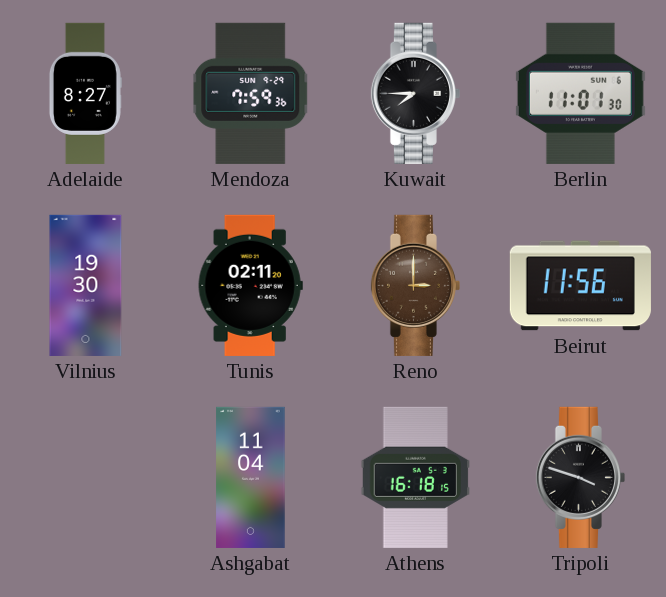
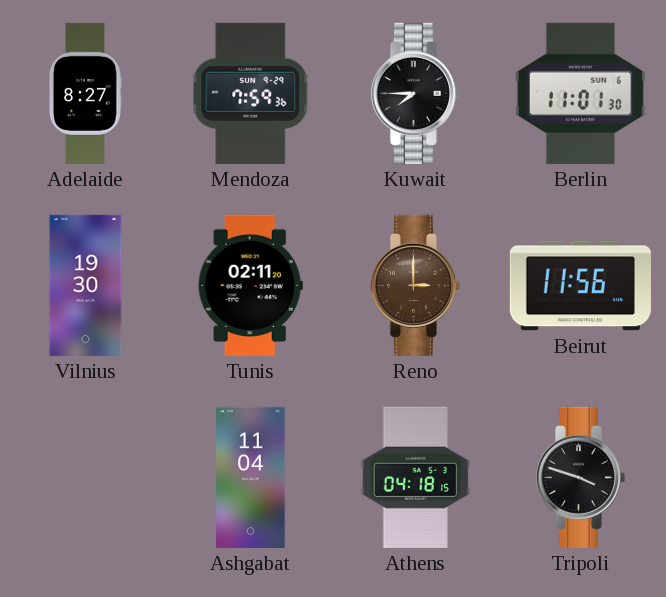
Athens: 16:18 -> 04:18 (415, 477)
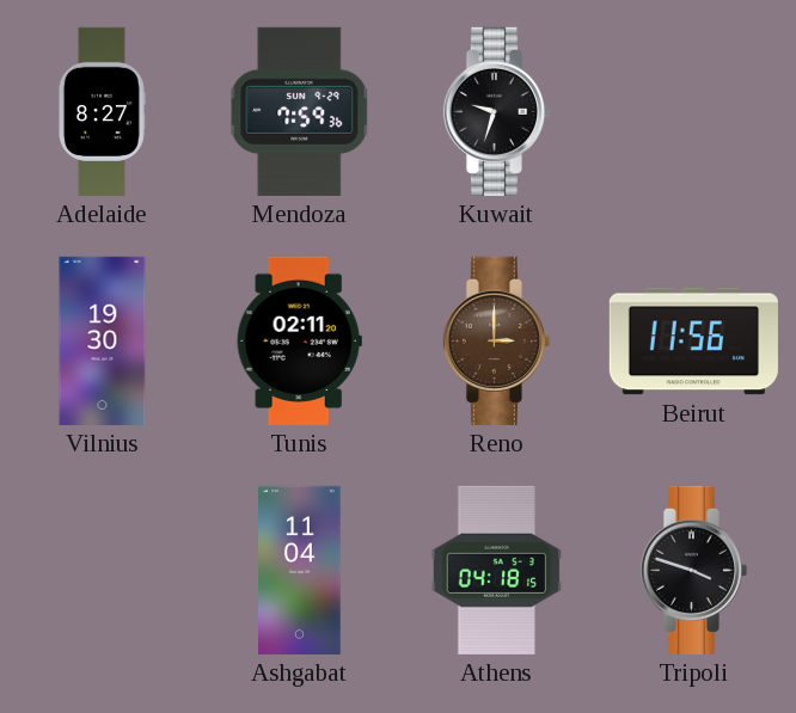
Kuwait: 7:45 -> 9:33 (496, 111)
Berlin: 11:01 -> none (580, 93)
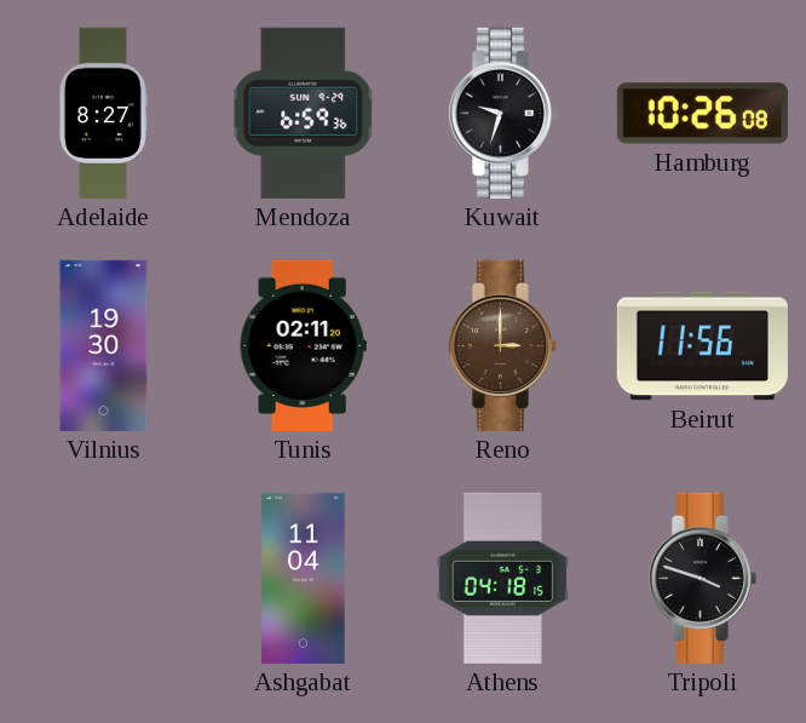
Mendoza: 7:59 -> 6:59 (304, 113)
Hamburg: none -> 10:26 (702, 114)
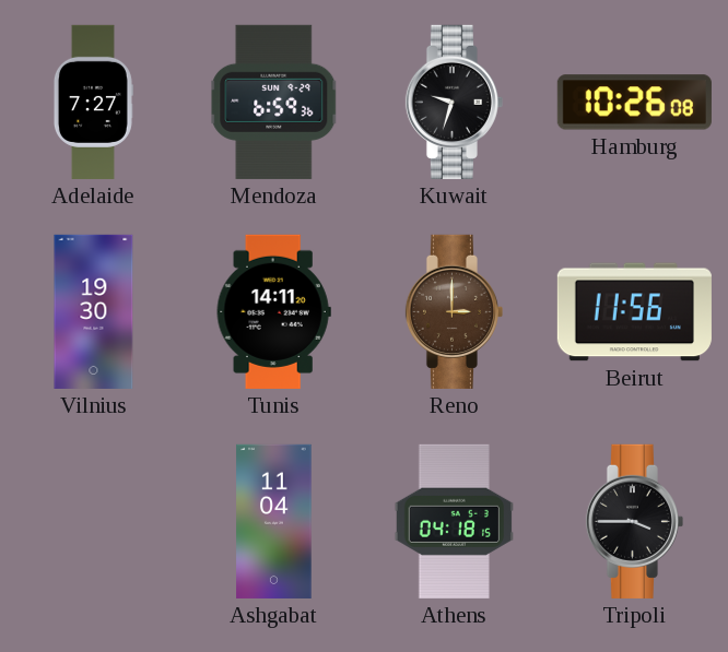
Adelaide: 8:27 -> 7:27 (93, 102)
Tunis: 02:11 -> 14:11 (273, 311)
Tripoli: 3:48 -> 3:45 (634, 521)
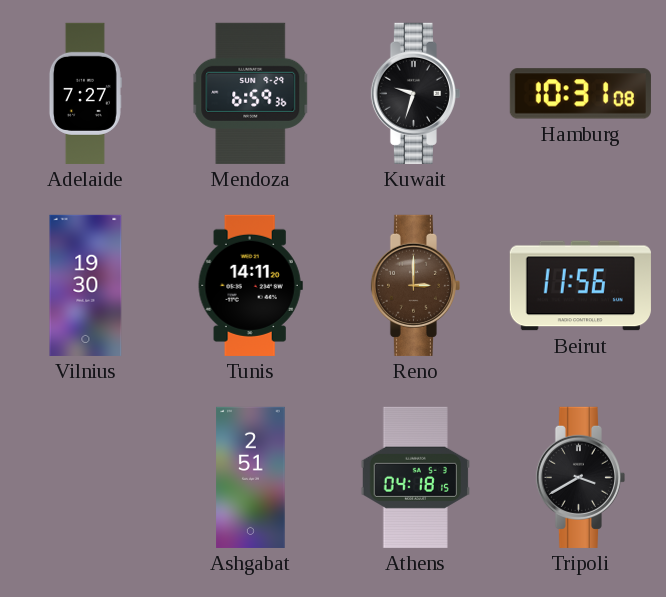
Hamburg: 10:26 -> 10:31 (580, 94)
Ashgabat: 11:04 -> 2:51 (251, 477)
Tripoli: 3:45 -> 3:40 (580, 477)
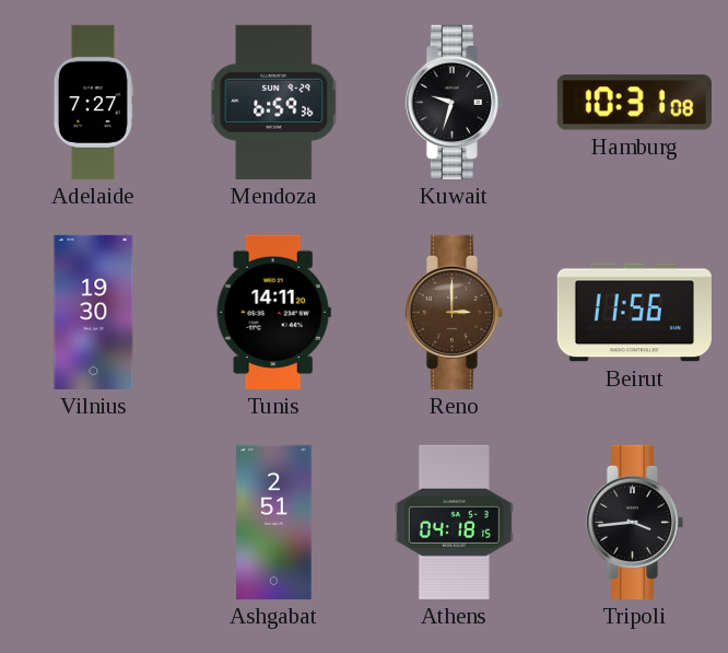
Tripoli: 3:40 -> 3:44 (634, 522)
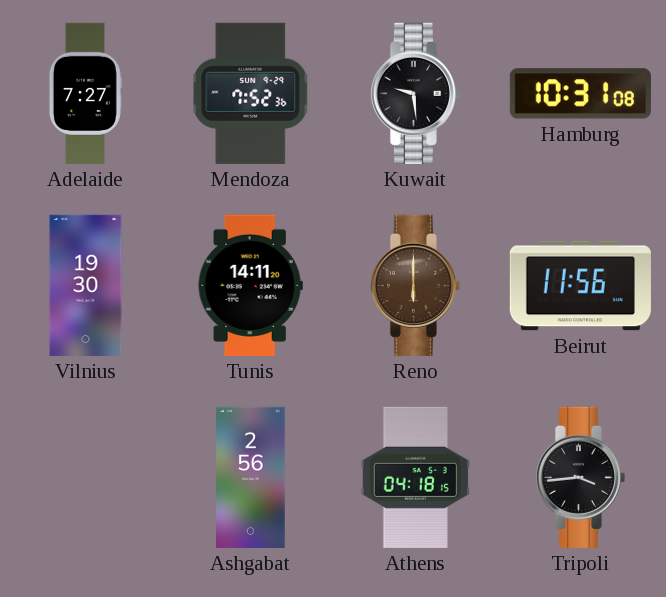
Mendoza: 6:59 -> 7:52 (251, 93)
Kuwait: 9:33 -> 9:29 (415, 93)
Reno: 3:00 -> 6:00 (415, 285)
Ashgabat: 2:51 -> 2:56 (251, 477)
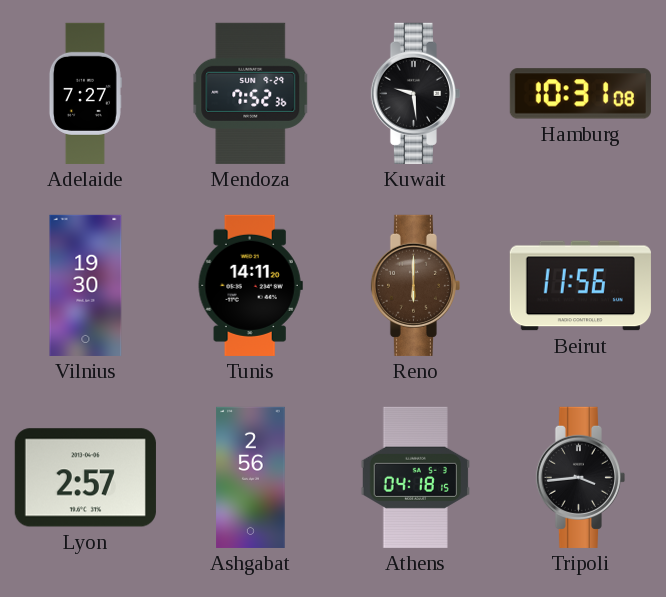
Lyon: none -> 2:57 (85, 478)
